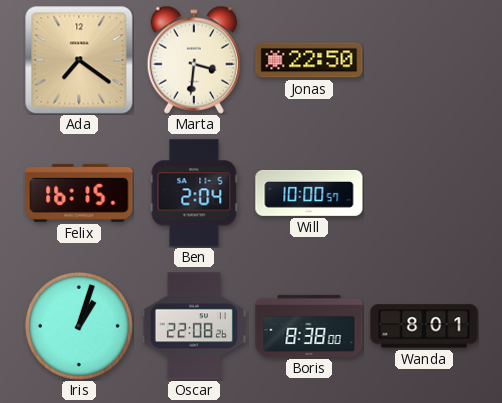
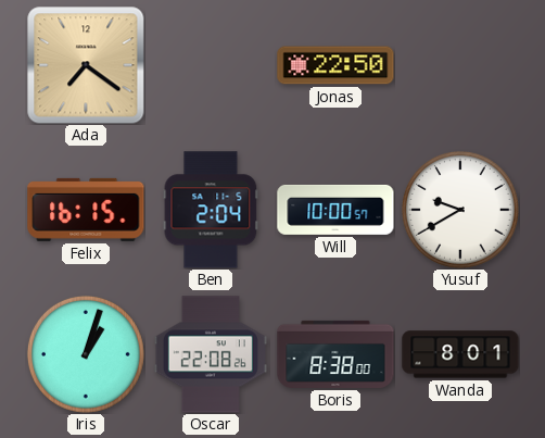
Marta: 3:31 -> none (193, 60)
Yusuf: none -> 9:40 (460, 210)
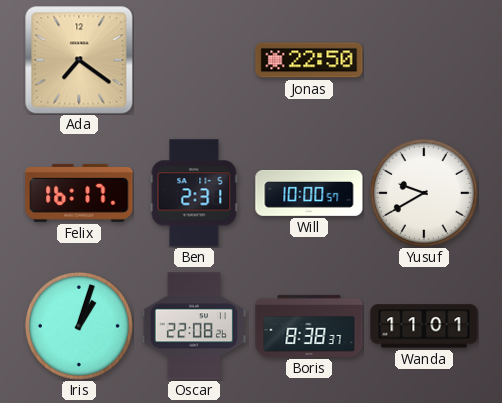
Felix: 16:15 -> 16:17 (79, 193)
Ben: 2:04 -> 2:31 (194, 193)
Boris: 8:38:00 -> 8:38:37 (309, 326)
Wanda: 8:01 -> 11:01 (424, 326)
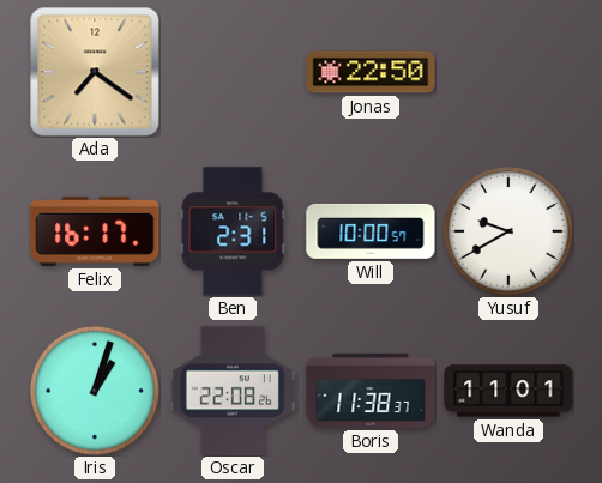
Boris: 8:38 -> 11:38 (371, 391)
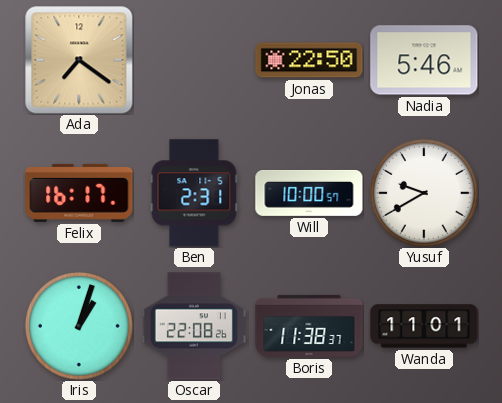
Nadia: none -> 5:46 (424, 60)
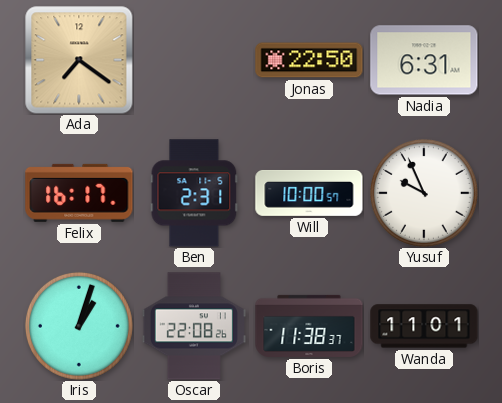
Nadia: 5:46 -> 6:31 (424, 60)
Yusuf: 9:40 -> 9:56 (424, 193)
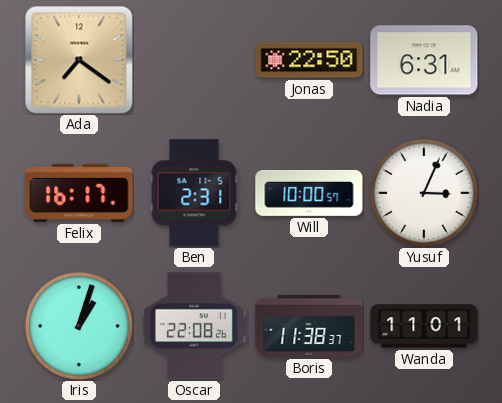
Yusuf: 9:56 -> 3:04 (424, 193)
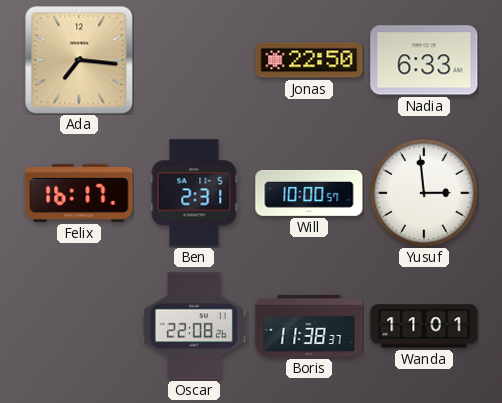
Ada: 7:21 -> 7:16 (79, 60)
Nadia: 6:31 -> 6:33 (424, 60)
Yusuf: 3:04 -> 2:59 (424, 193)
Iris: 1:03 -> none (79, 326)
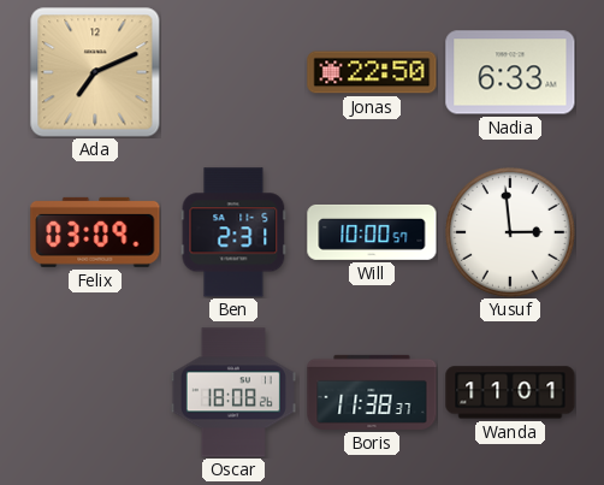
Ada: 7:16 -> 7:11 (95, 72)
Felix: 16:17 -> 03:09 (95, 232)
Oscar: 22:08 -> 18:08 (233, 392)
